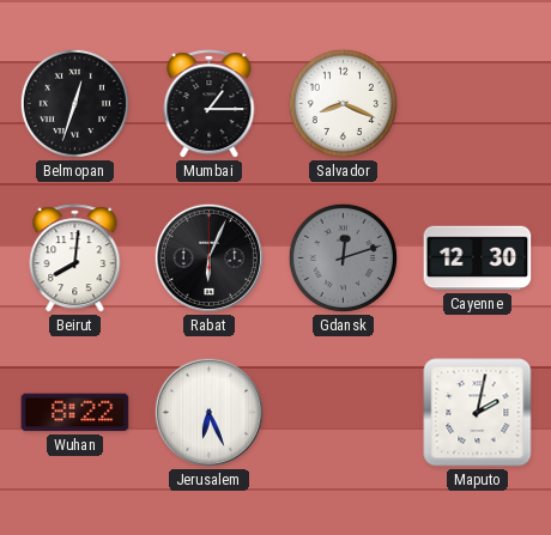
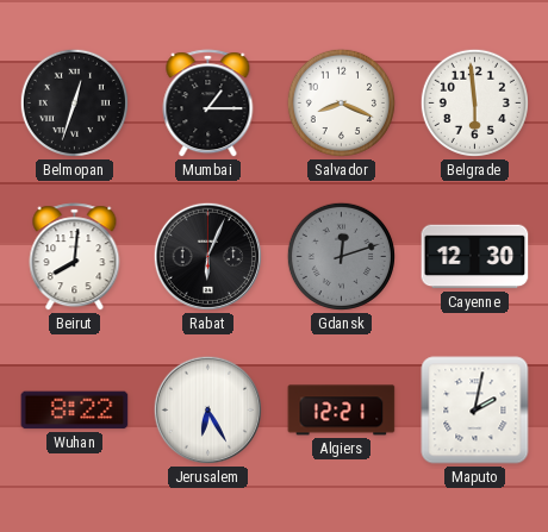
Belgrade: none -> 5:59 (474, 102)
Jerusalem: 6:26 -> 6:25 (207, 409)
Algiers: none -> 12:21 (342, 411)
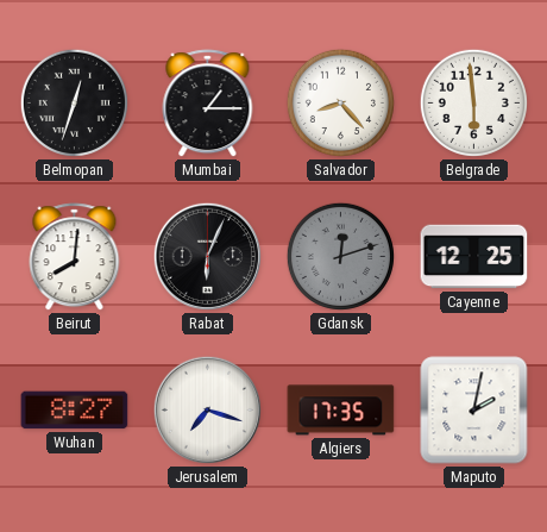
Salvador: 8:19 -> 8:23 (340, 102)
Cayenne: 12:30 -> 12:25 (474, 257)
Wuhan: 8:22 -> 8:27 (75, 411)
Jerusalem: 6:25 -> 7:18 (207, 409)
Algiers: 12:21 -> 17:35 (341, 411)
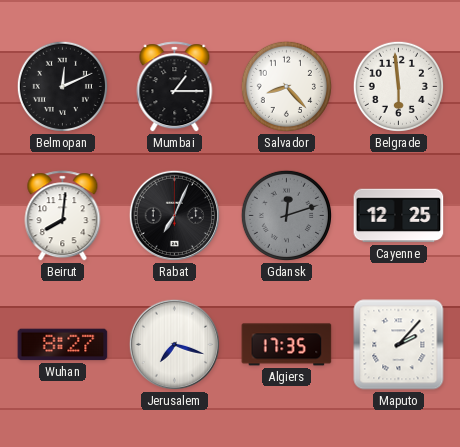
Belmopan: 12:33 -> 12:11 (62, 86)
Rabat: 6:04 -> 7:04 (174, 215)
Maputo: 2:02 -> 2:07 (399, 345)
